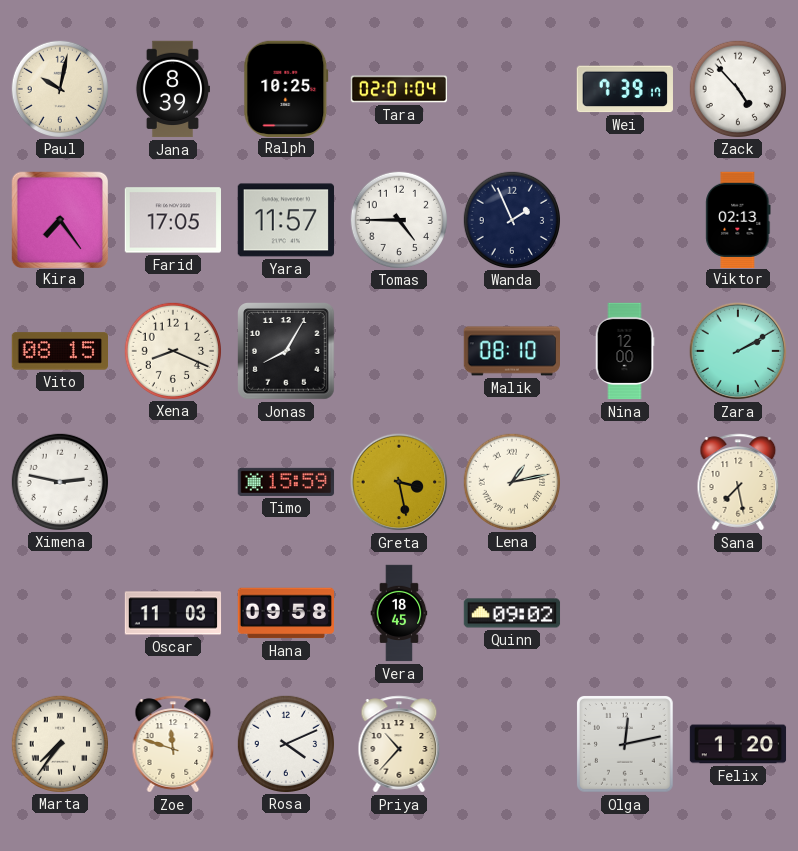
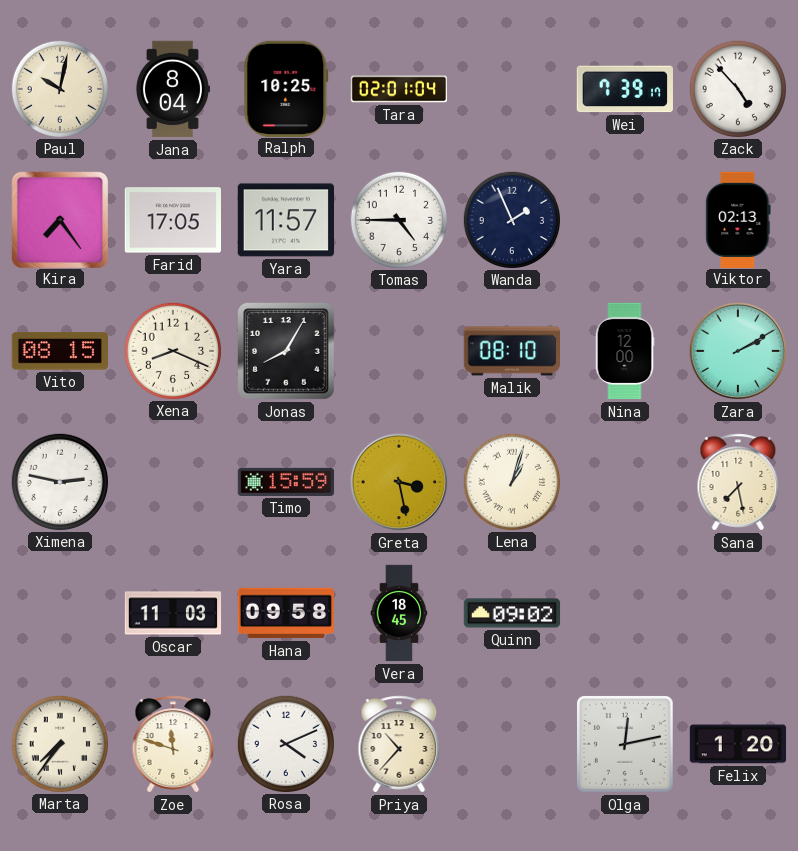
Jana: 8:39 -> 8:04 (172, 89)
Lena: 1:13 -> 1:03 (511, 481)
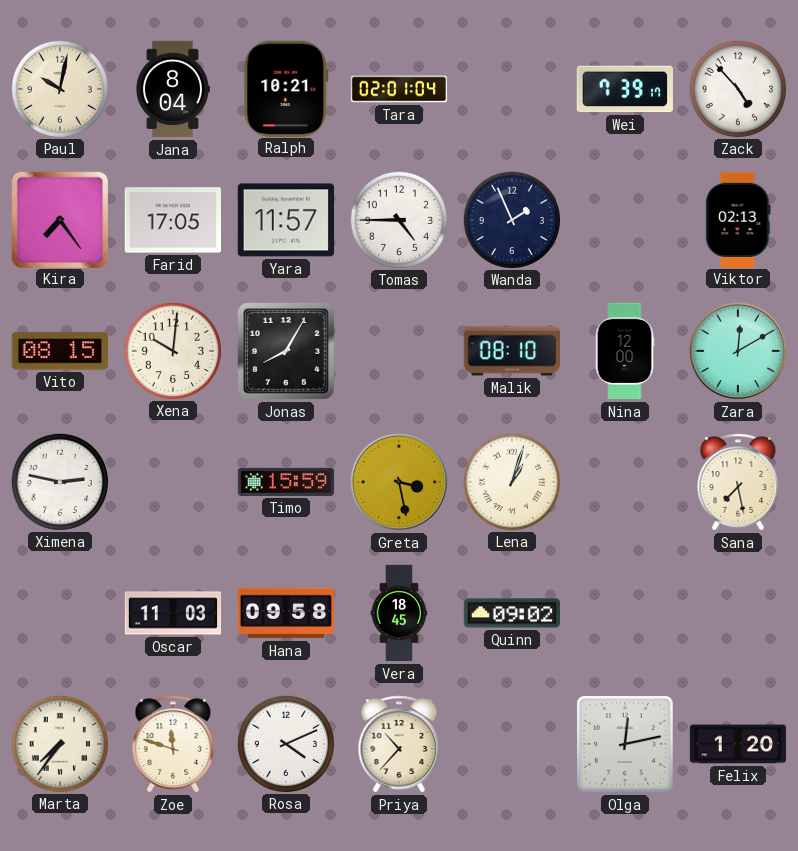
Ralph: 10:25 -> 10:21 (286, 88)
Xena: 8:19 -> 10:01 (172, 350)
Zara: 2:10 -> 12:10 (738, 351)
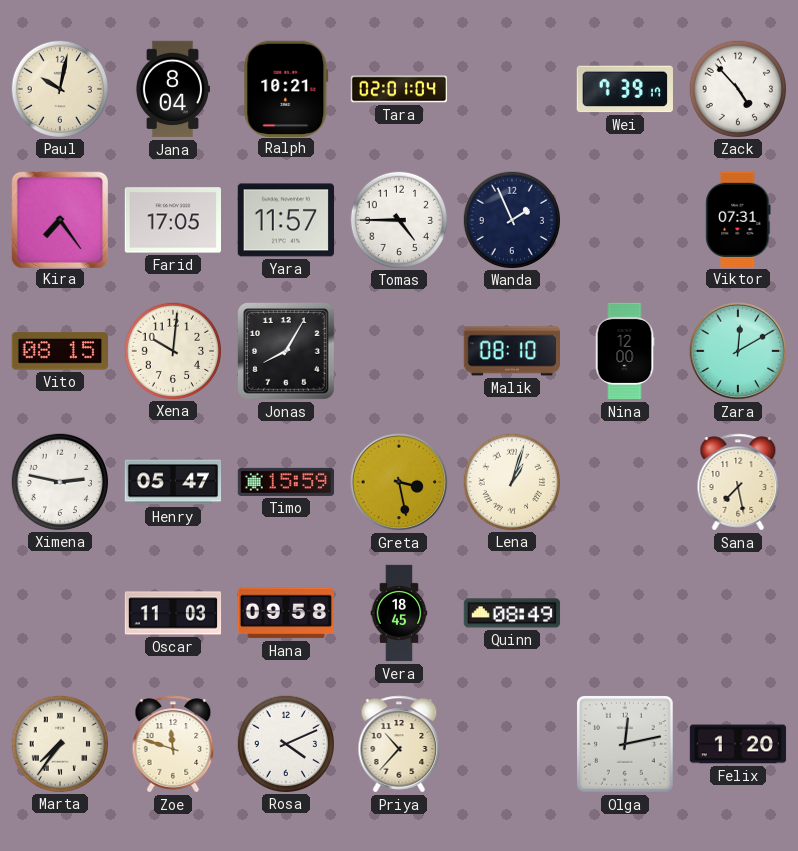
Viktor: 02:13 -> 07:31 (738, 219)
Henry: none -> 05:47 (173, 482)
Quinn: 09:02 -> 08:49 (512, 613)
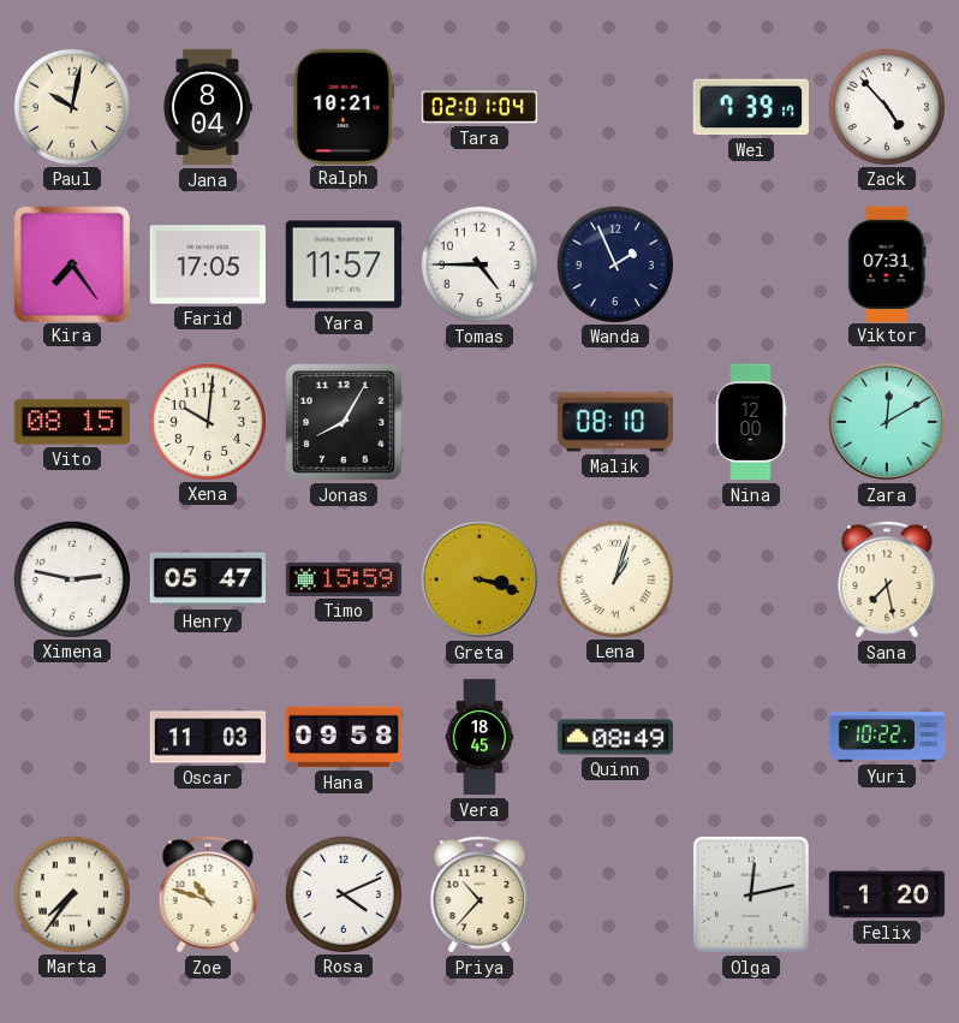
Greta: 3:28 -> 3:18 (479, 579)
Yuri: none -> 10:22 (887, 737)
Zoe: 11:48 -> 10:48 (208, 894)
